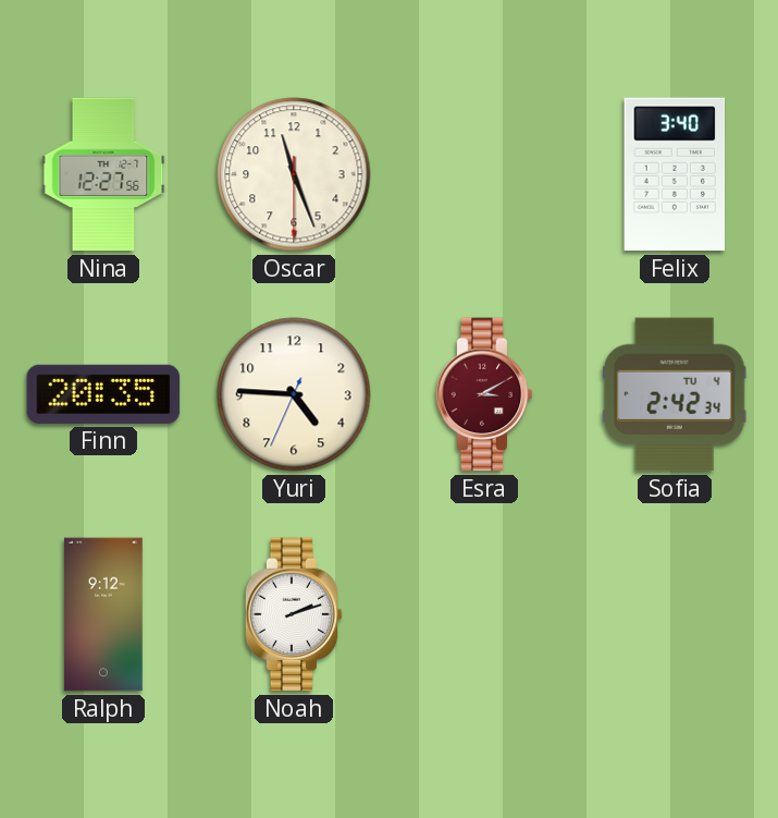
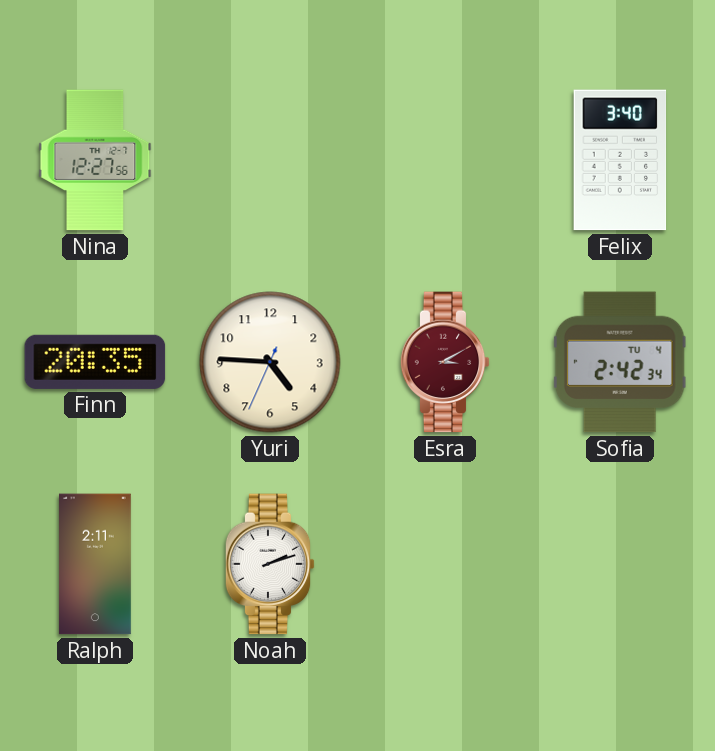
Oscar: 11:26 -> none (294, 174)
Ralph: 9:12 -> 2:11 (95, 564)
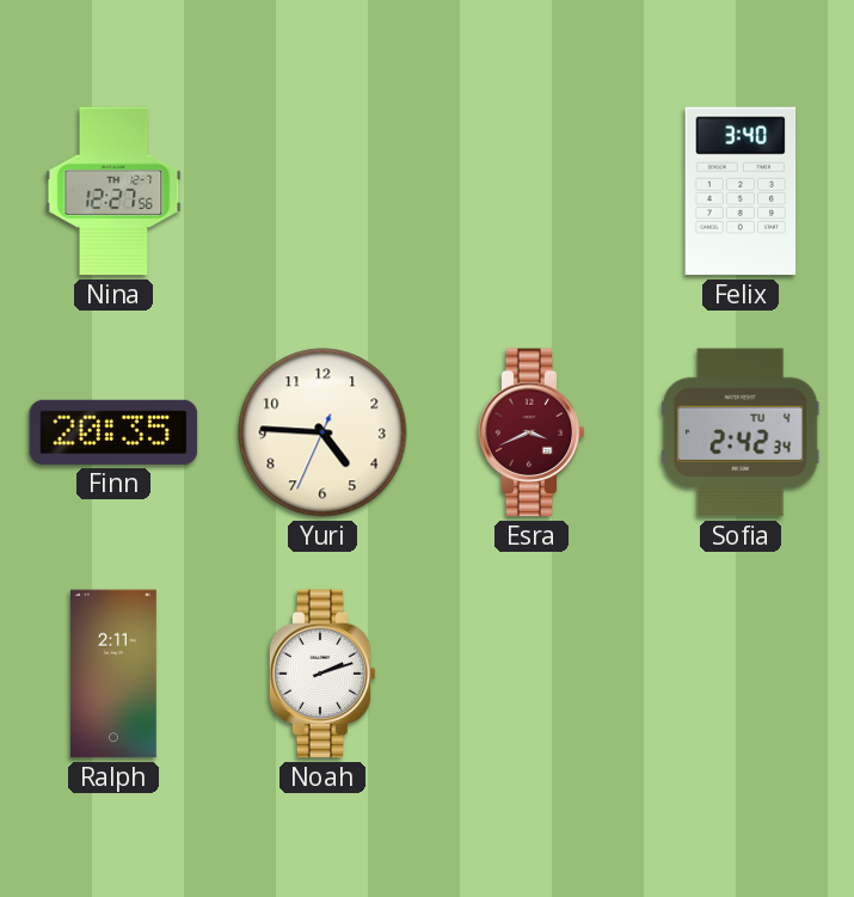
Esra: 3:10 -> 3:41 (532, 432)
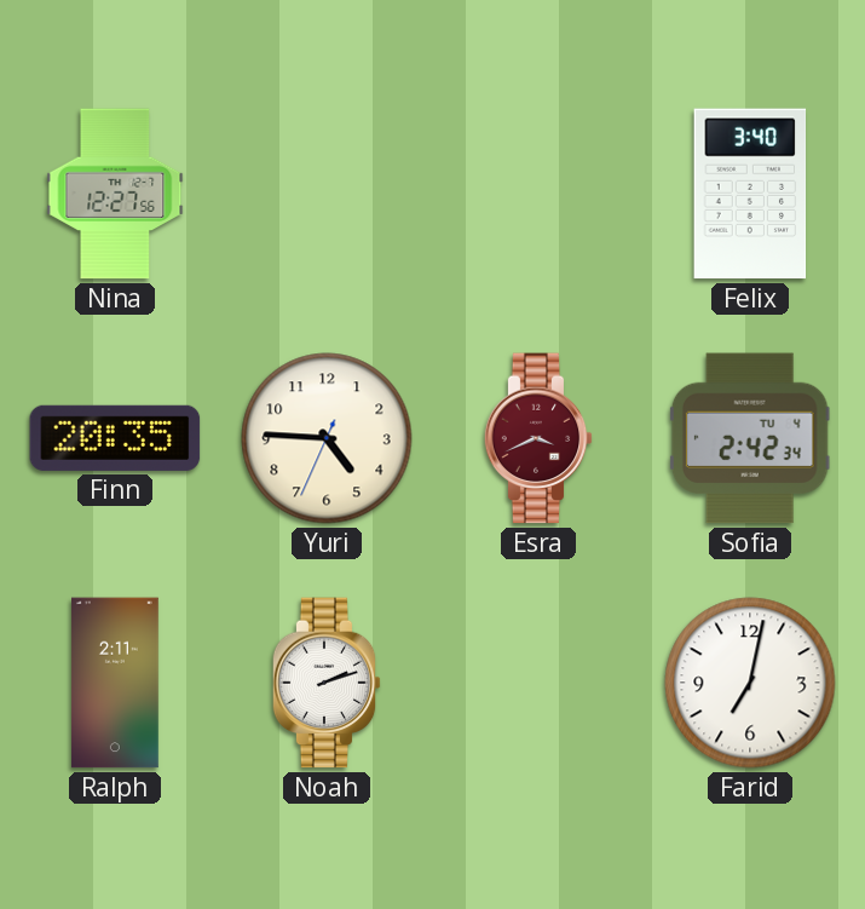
Farid: none -> 7:02 (750, 683)
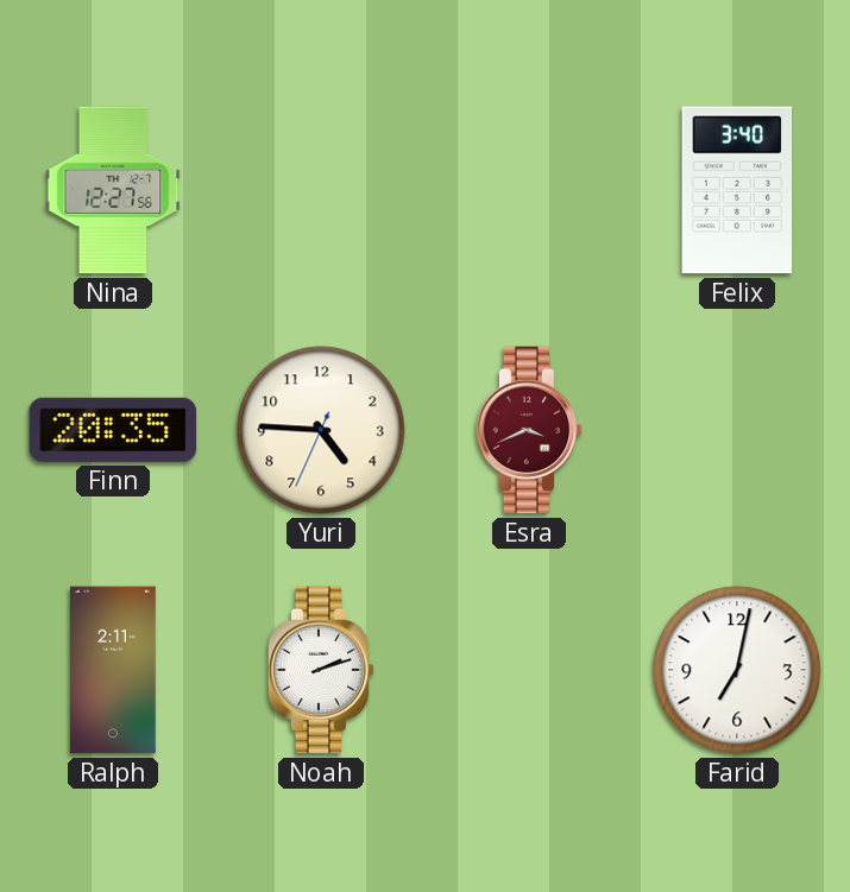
Sofia: 2:42 -> none (750, 438)
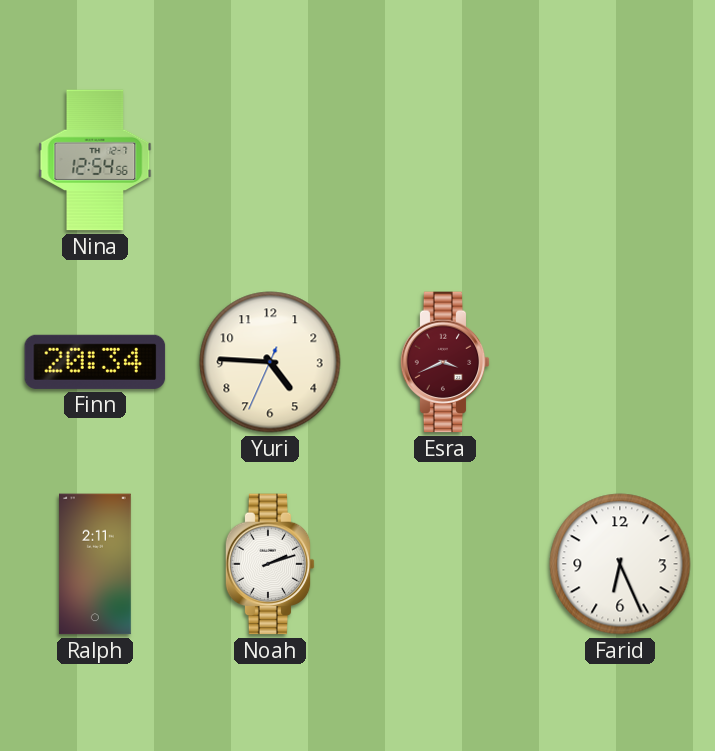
Nina: 12:27 -> 12:54 (95, 160)
Felix: 3:40 -> none (737, 190)
Finn: 20:35 -> 20:34 (95, 362)
Farid: 7:02 -> 6:26 (620, 564)
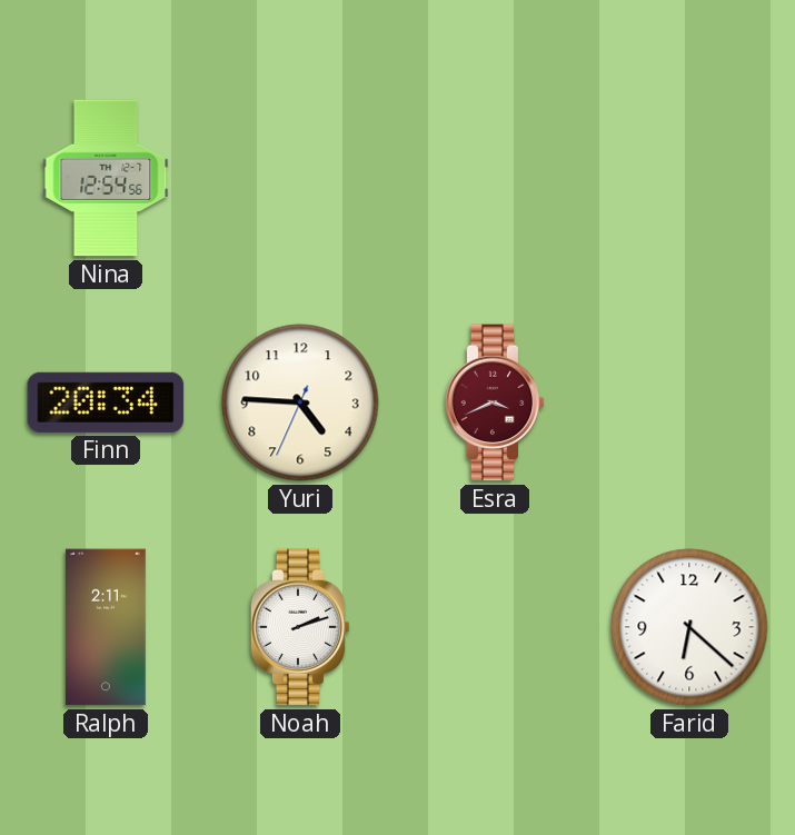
Farid: 6:26 -> 6:22 (689, 627)
